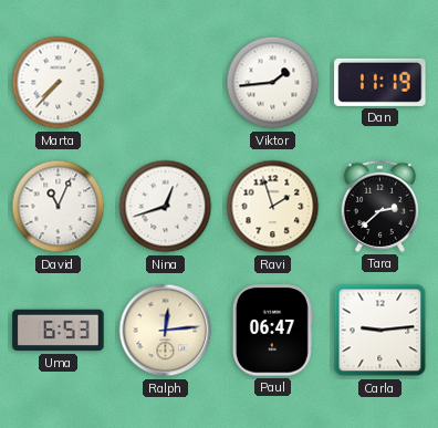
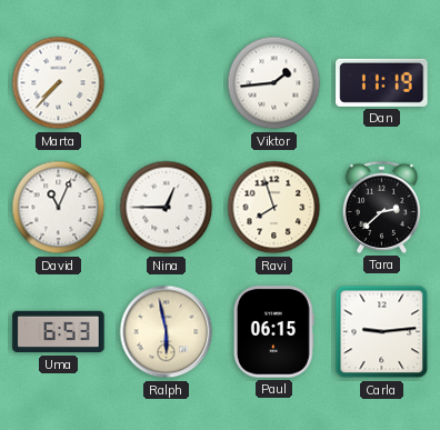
Nina: 12:42 -> 12:45 (167, 208)
Ravi: 1:57 -> 7:57 (274, 208)
Ralph: 12:14 -> 5:58 (167, 332)
Paul: 06:47 -> 06:15 (273, 332)
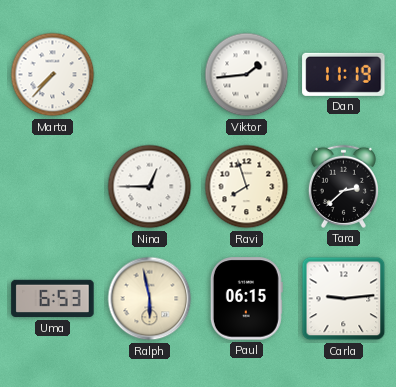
David: 11:04 -> none (59, 208)
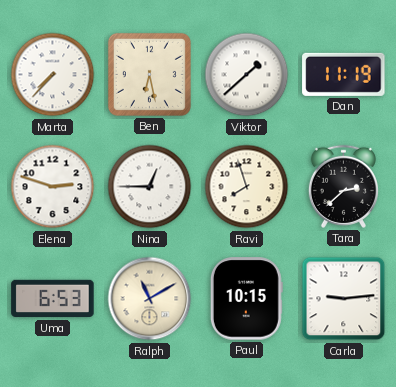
Ben: none -> 6:28 (149, 74)
Viktor: 1:44 -> 1:38 (247, 75)
Elena: none -> 2:48 (53, 187)
Ralph: 5:58 -> 11:10 (150, 299)
Paul: 06:15 -> 10:15 (246, 299)
